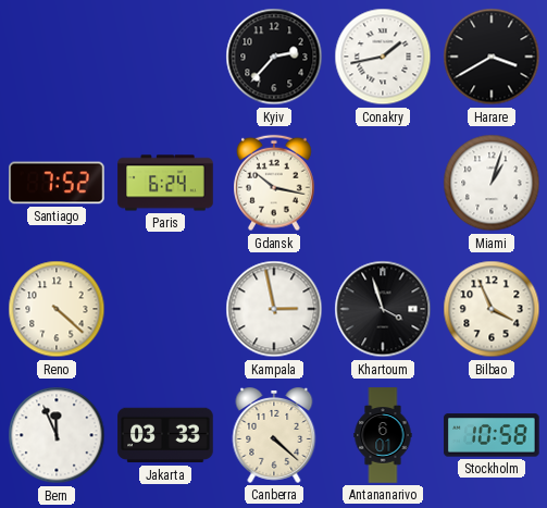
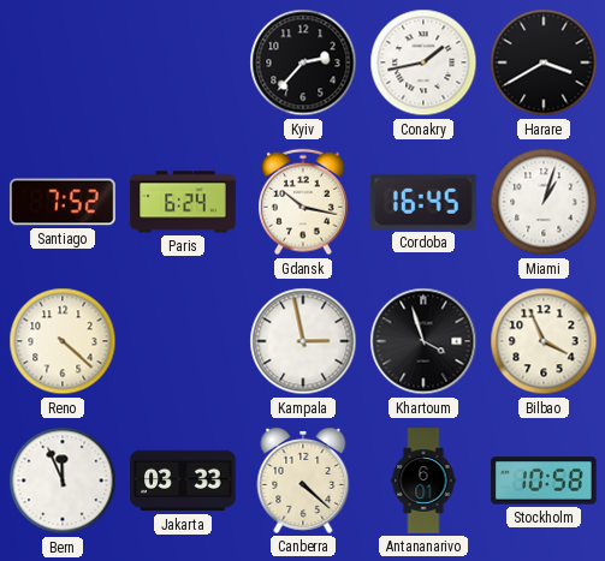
Cordoba: none -> 16:45 (425, 202)
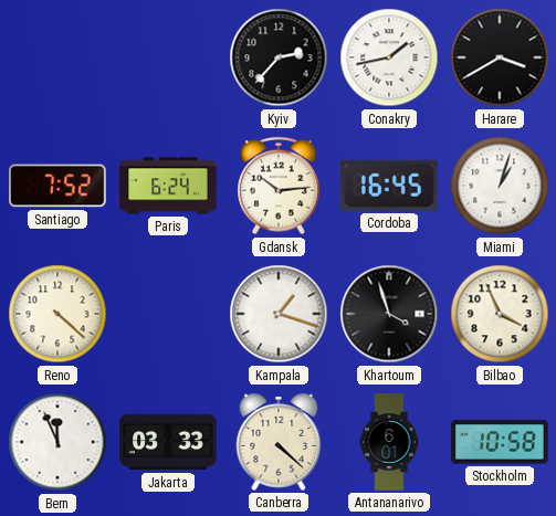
Gdansk: 10:17 -> 10:14 (280, 186)
Kampala: 2:58 -> 1:18 (279, 314)
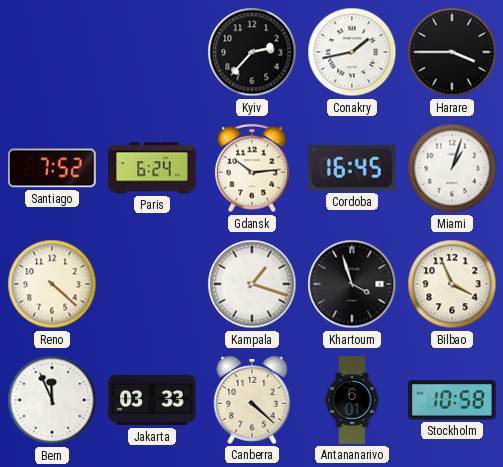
Harare: 3:40 -> 3:45 (452, 52)
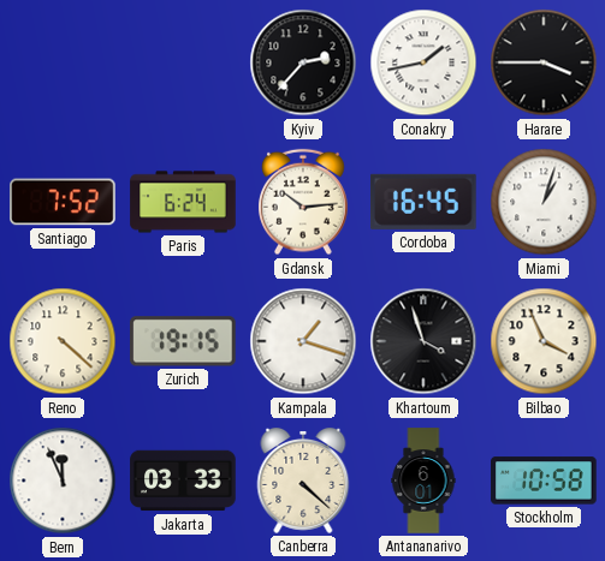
Zurich: none -> 19:15 (184, 341)
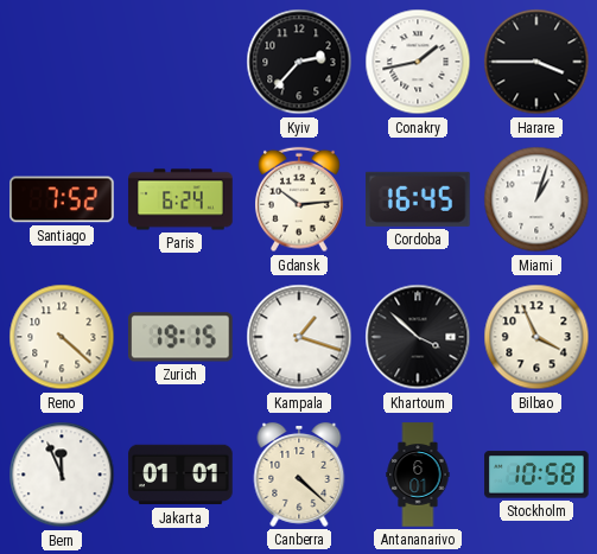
Khartoum: 3:57 -> 3:52 (418, 337)
Jakarta: 03:33 -> 01:01 (180, 475)
